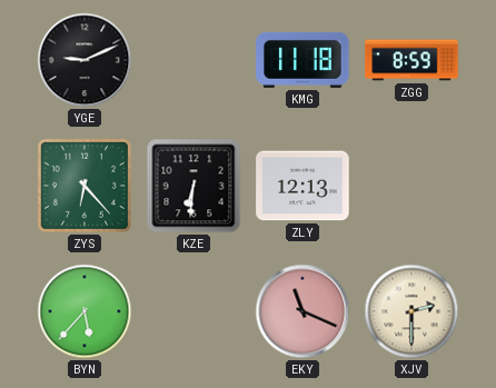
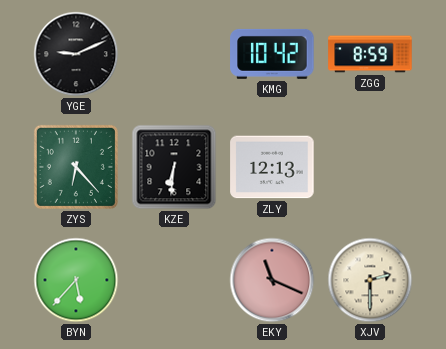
KMG: 11:18 -> 10:42 (272, 54)
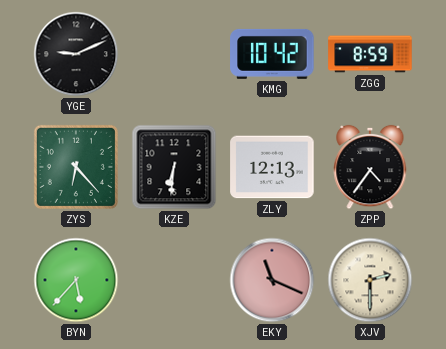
ZPP: none -> 4:36 (370, 167)
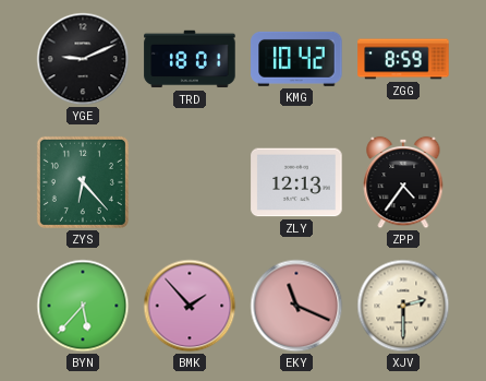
TRD: none -> 18:01 (190, 59)
KZE: 6:31 -> none (174, 167)
BMK: none -> 1:53 (190, 306)
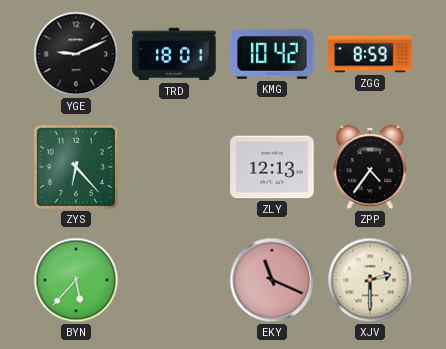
BMK: 1:53 -> none (190, 306)
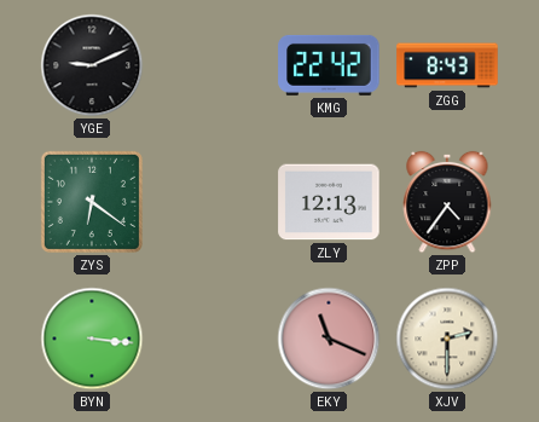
TRD: 18:01 -> none (174, 54)
KMG: 10:42 -> 22:42 (329, 65)
ZGG: 8:59 -> 8:43 (447, 65)
ZYS: 6:23 -> 6:21 (92, 202)
BYN: 5:37 -> 3:16 (92, 339)
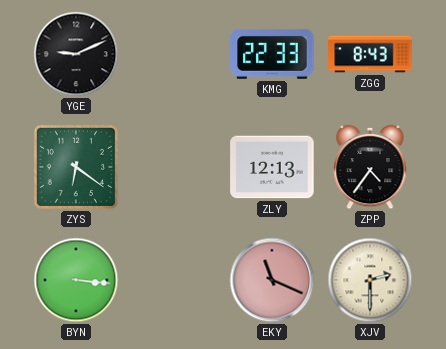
KMG: 22:42 -> 22:33 (272, 54)
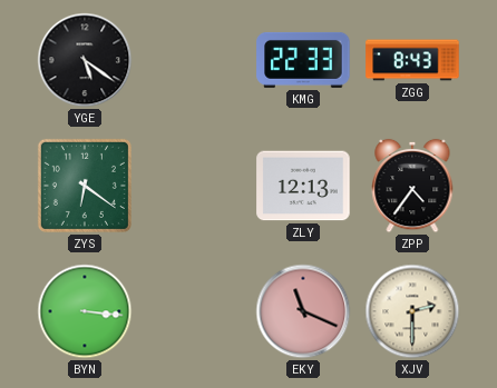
YGE: 9:11 -> 5:21 (85, 60)
